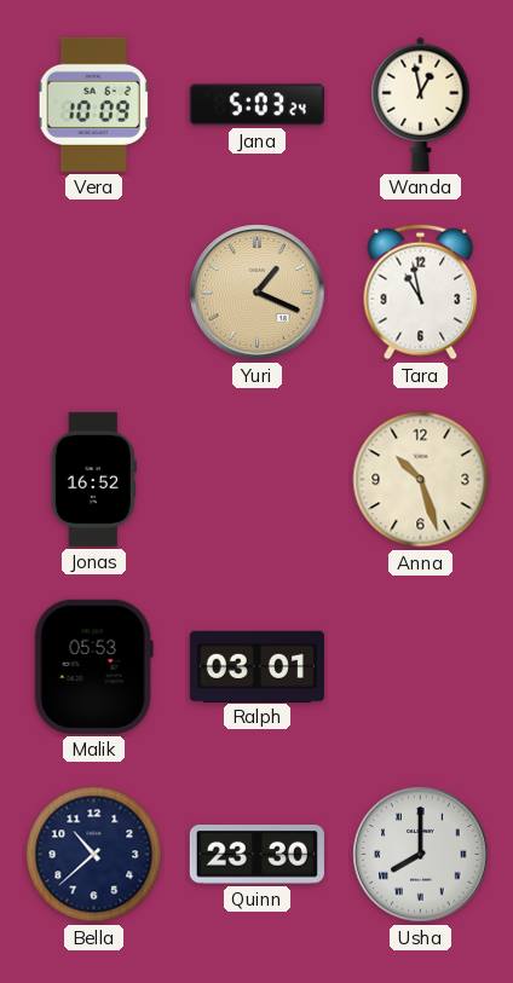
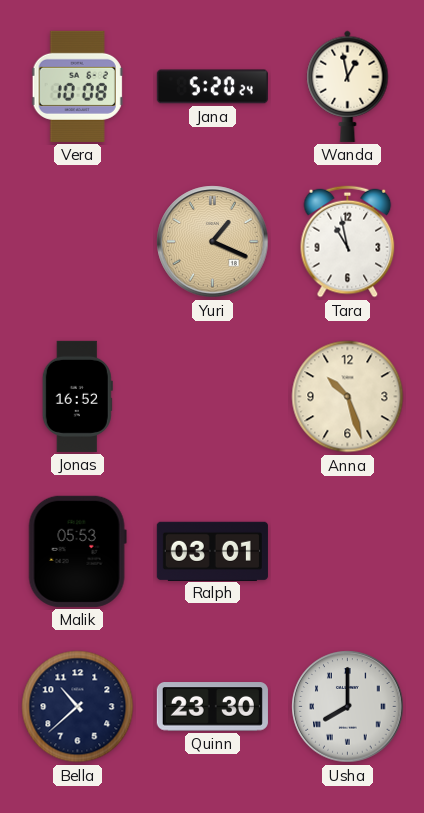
Vera: 10:09 -> 10:08 (77, 86)
Jana: 5:03 -> 5:20 (212, 87)
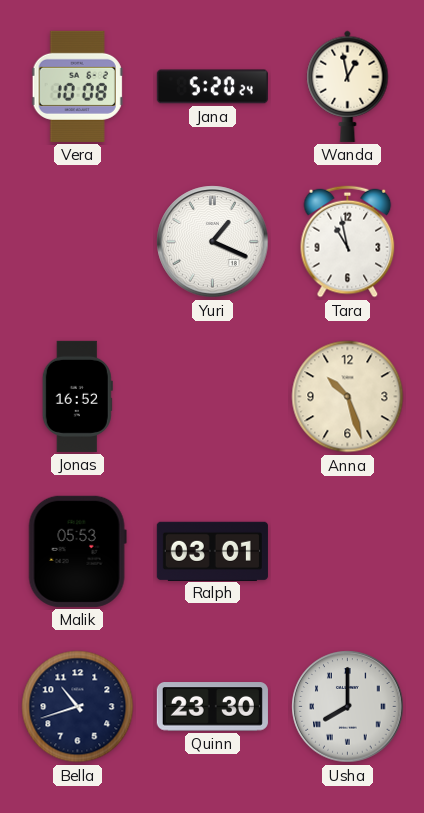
Yuri dial: champagne -> white (213, 242)
Bella: 10:38 -> 10:42 (78, 707)
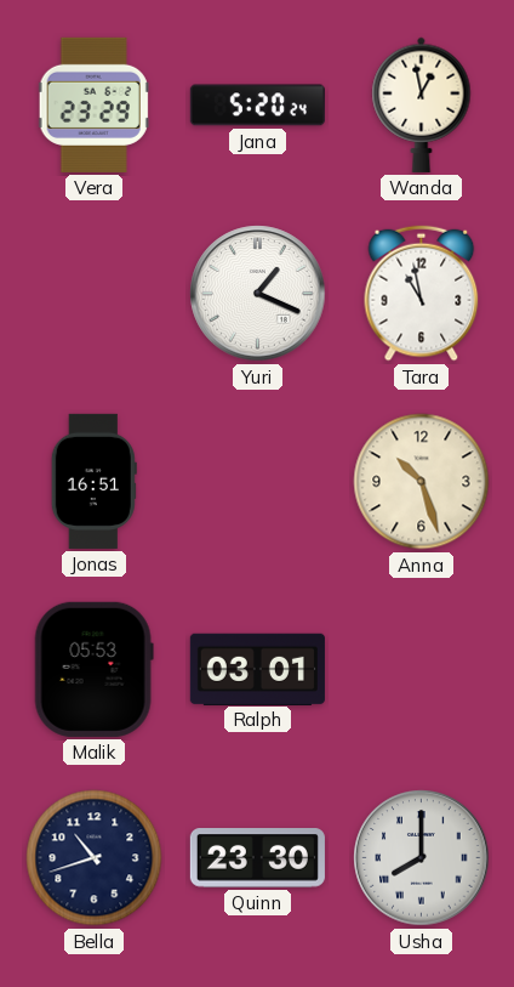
Vera: 10:08 -> 23:29 (93, 104)
Jonas: 16:52 -> 16:51 (93, 481)
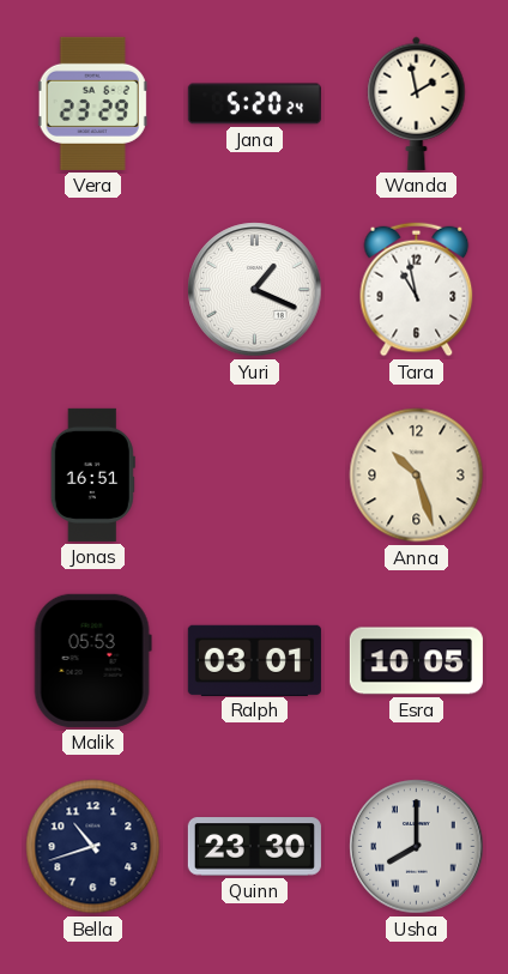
Wanda: 12:58 -> 1:58 (417, 103)
Esra: none -> 10:05 (416, 661)
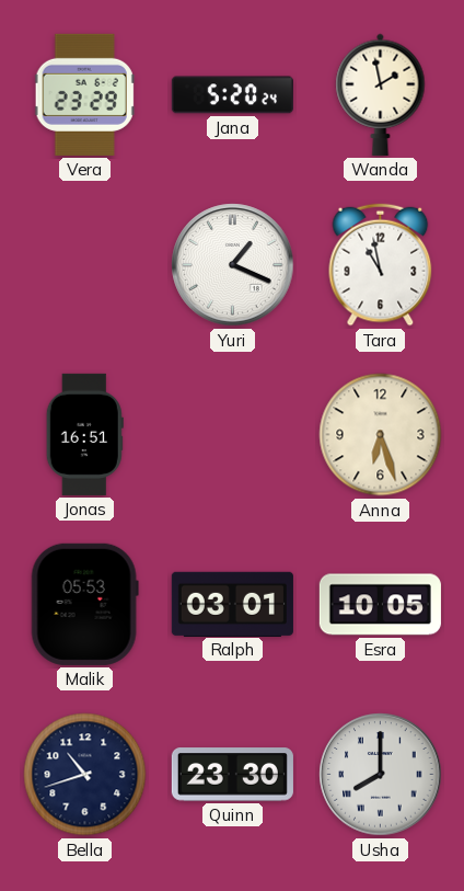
Anna: 10:27 -> 6:27 (381, 435)
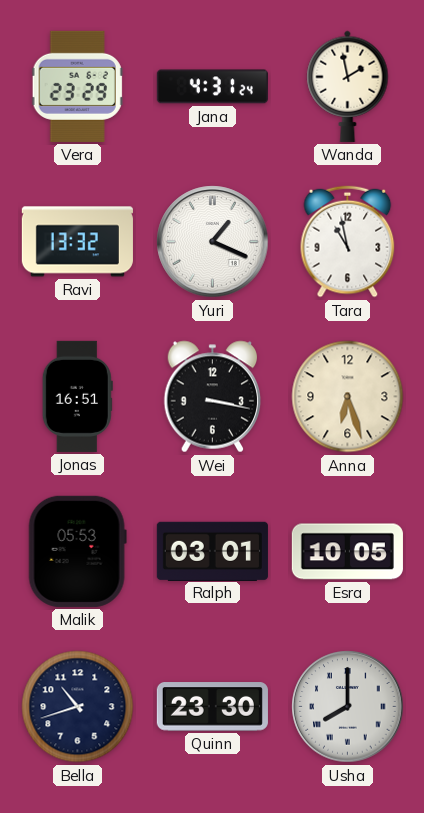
Jana: 5:20 -> 4:31 (212, 87)
Ravi: none -> 13:32 (77, 242)
Wei: none -> 3:17 (213, 397)
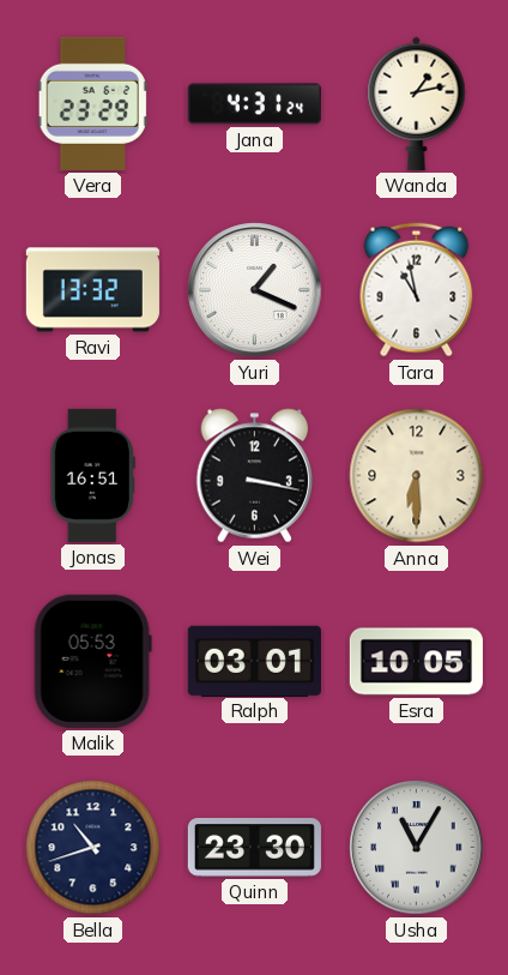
Wanda: 1:58 -> 1:13 (417, 103)
Anna: 6:27 -> 6:30 (417, 476)
Usha: 8:00 -> 11:05 (417, 848)
